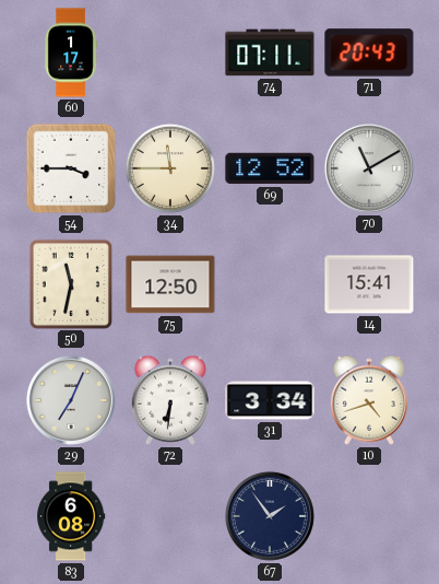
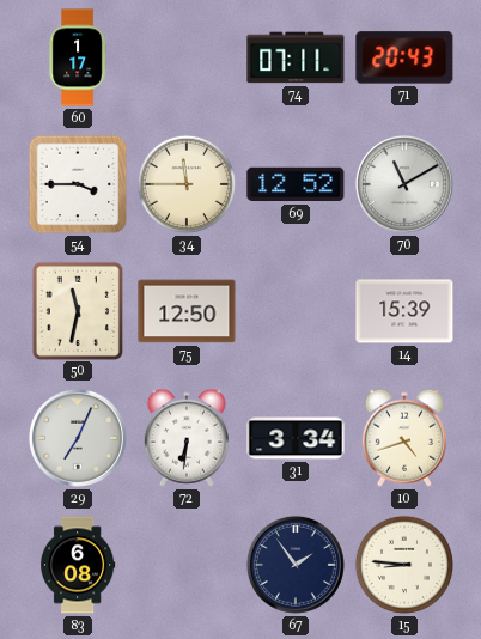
14: 15:41 -> 15:39 (404, 311)
15: none -> 8:46 (404, 565)
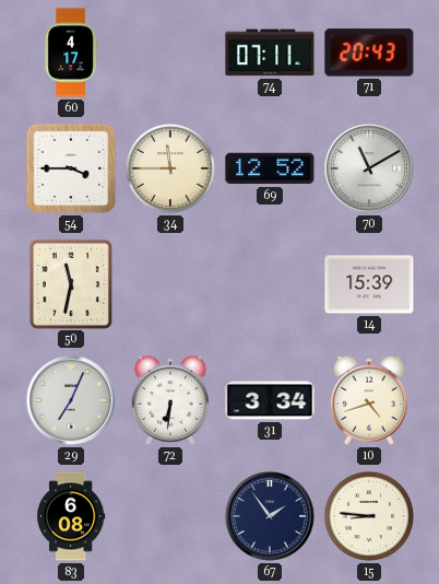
60: 1:17 -> 4:17 (71, 52)
75: 12:50 -> none (187, 311)
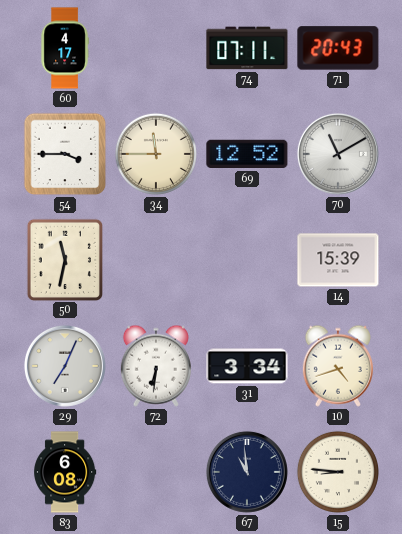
67: 1:54 -> 10:59 (247, 472)
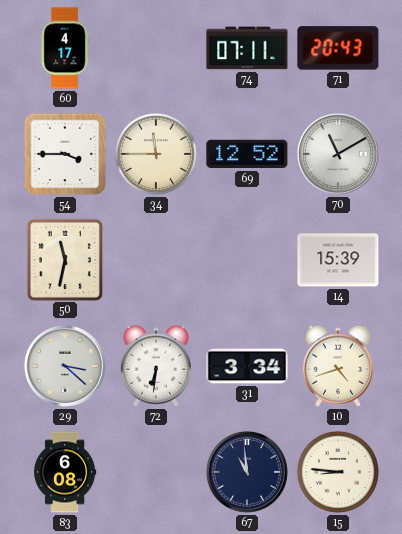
29: 7:04 -> 3:22 (65, 366)
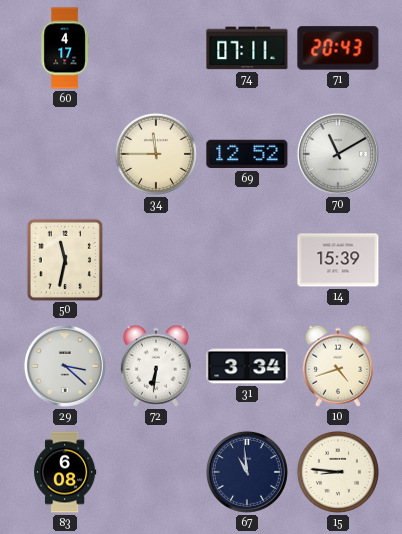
54: 3:45 -> none (65, 154)
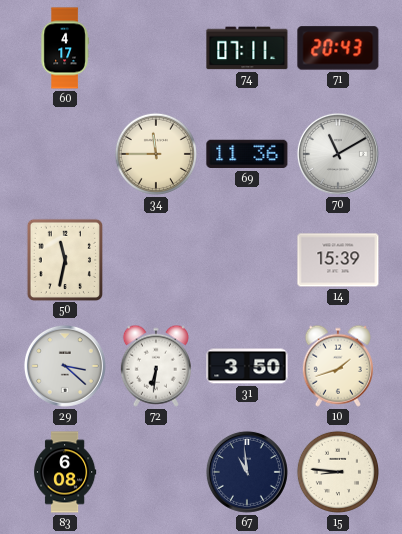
69: 12:52 -> 11:36 (247, 154)
31: 3:34 -> 3:50 (247, 366)
10: 4:42 -> 1:42 (338, 366)
